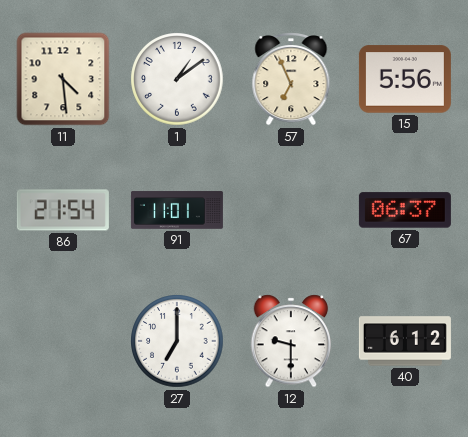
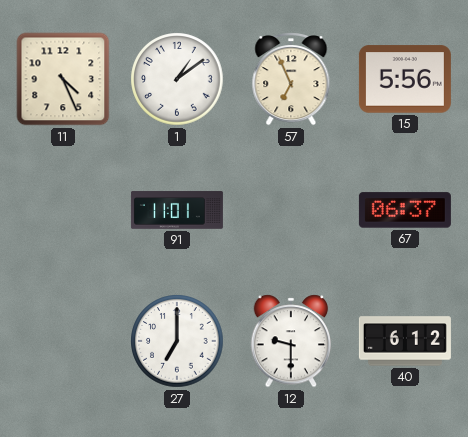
11: 4:29 -> 4:26 (63, 79)
86: 21:54 -> none (63, 210)
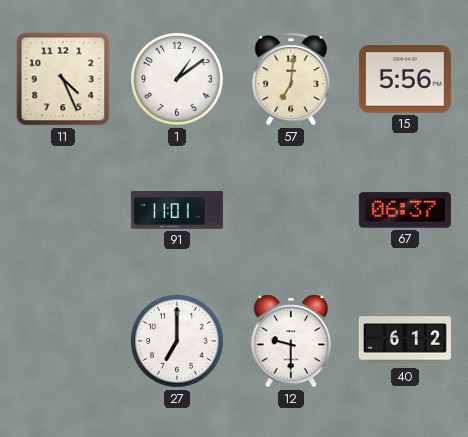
57: 6:56 -> 7:01 (291, 79)
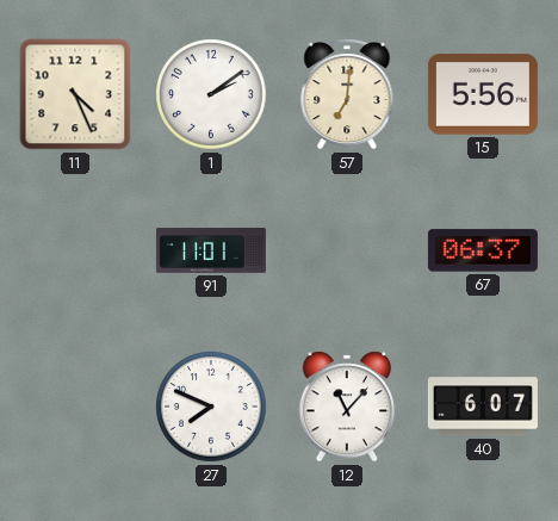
1: 1:09 -> 2:09 (211, 94)
27: 7:00 -> 7:49 (211, 407)
12: 9:30 -> 11:07 (347, 407)
40: 6:12 -> 6:07 (483, 407)
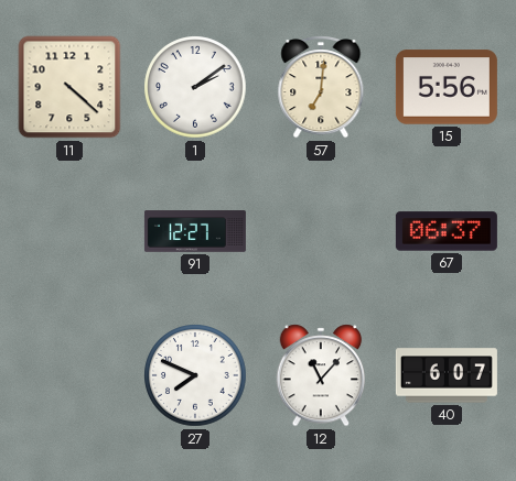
11: 4:26 -> 4:22 (69, 87)
91: 11:01 -> 12:27 (195, 231)
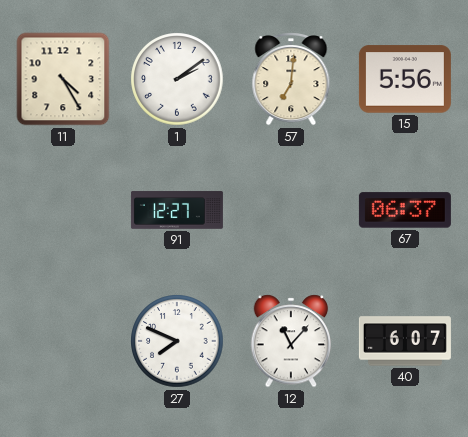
11: 4:22 -> 4:25 (63, 79)
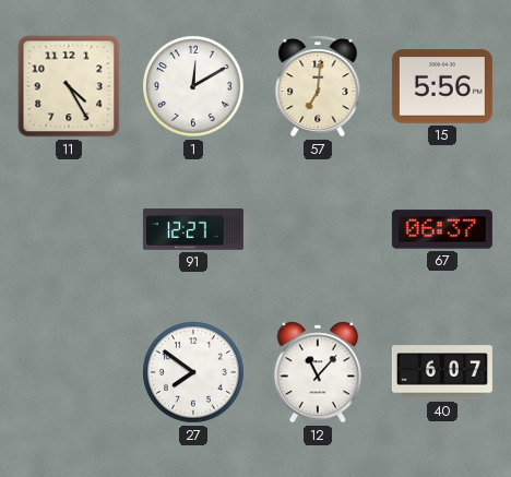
1: 2:09 -> 12:10 (193, 86)
27: 7:49 -> 7:51 (193, 372)
